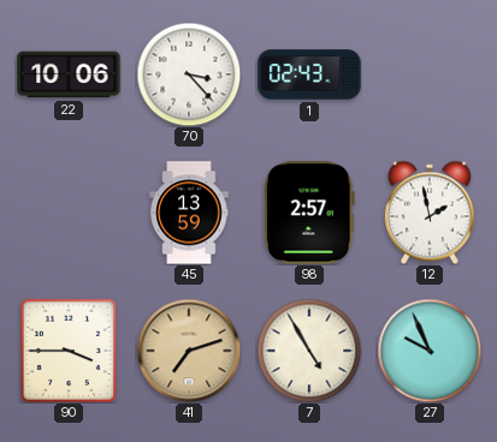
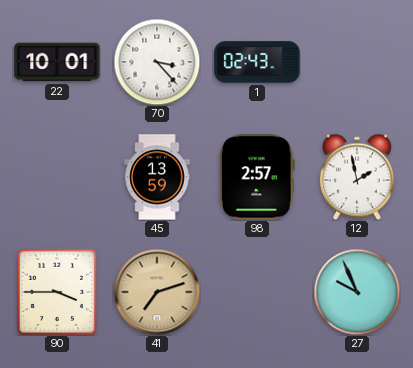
22: 10:06 -> 10:01 (57, 62)
7: 4:55 -> none (309, 351)
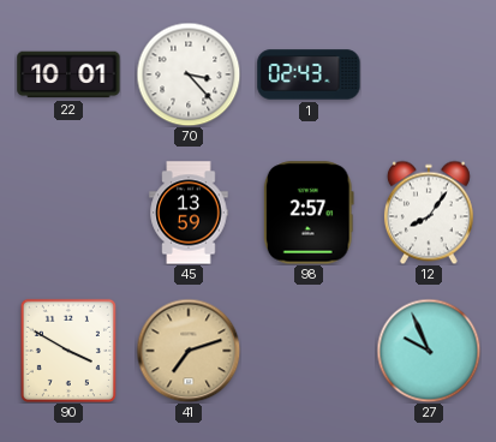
12: 1:58 -> 8:06 (429, 213)
90: 3:45 -> 3:50 (68, 351)
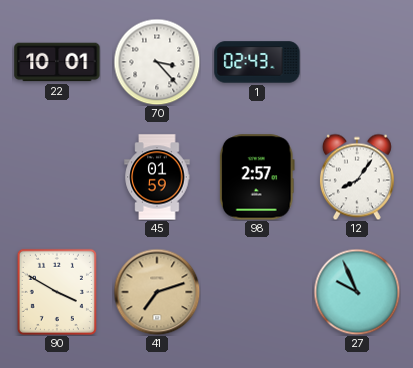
45: 13:59 -> 01:59 (157, 177)
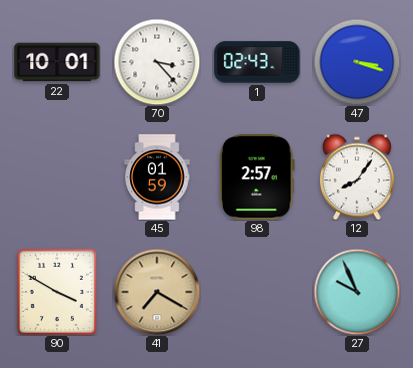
47: none -> 3:18 (357, 62)
41: 7:12 -> 7:20 (157, 292)
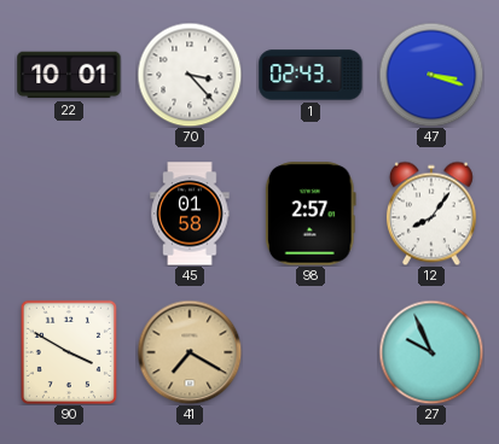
45: 01:59 -> 01:58 (190, 214)
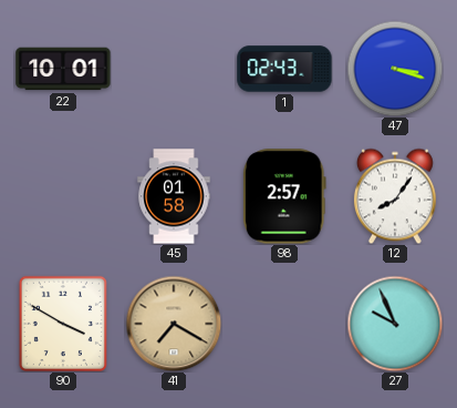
70: 3:23 -> none (190, 75)
